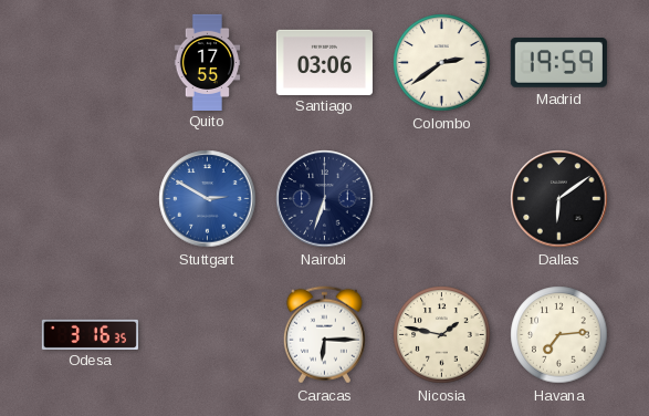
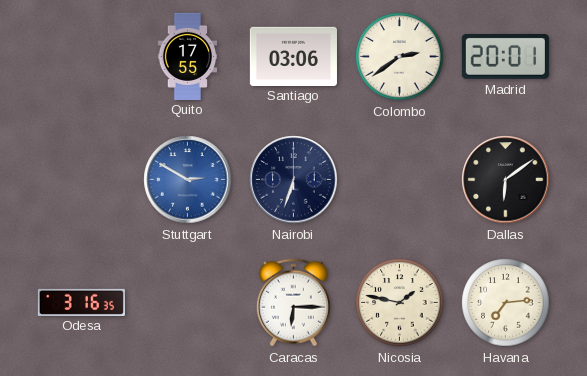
Madrid: 19:59 -> 20:01 (505, 57)
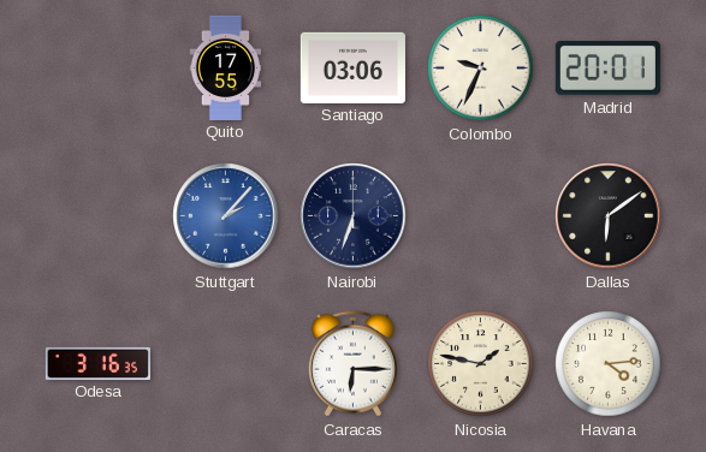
Colombo: 2:39 -> 9:34 (481, 69)
Stuttgart: 2:50 -> 2:07 (226, 216)
Havana: 7:14 -> 4:14 (609, 364)
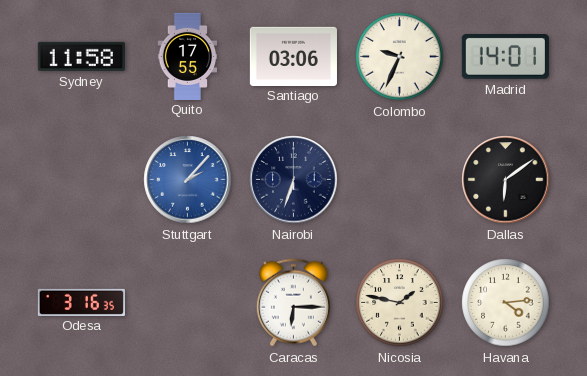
Sydney: none -> 11:58 (81, 56)
Madrid: 20:01 -> 14:01 (505, 57)
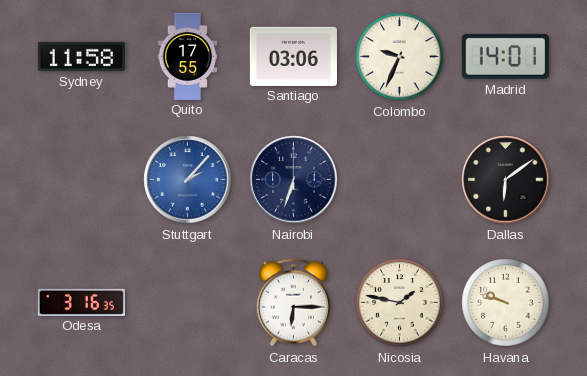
Havana: 4:14 -> 9:48 (506, 303)
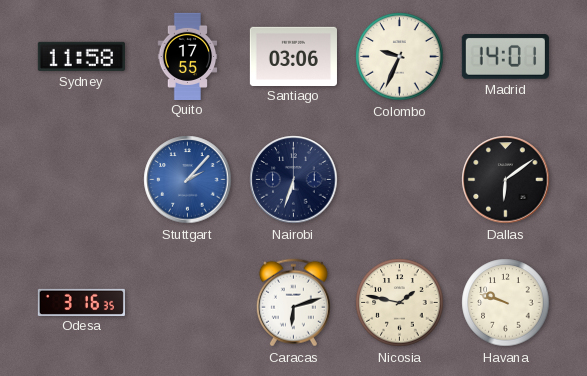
Caracas: 6:15 -> 6:12 (293, 303)
